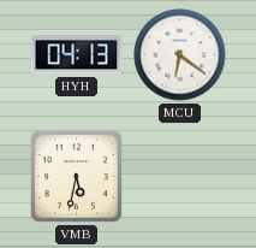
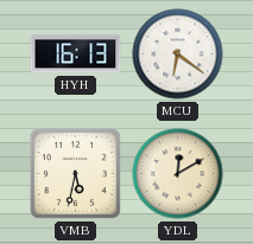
HYH: 04:13 -> 16:13 (76, 54)
YDL: none -> 12:10 (178, 174)
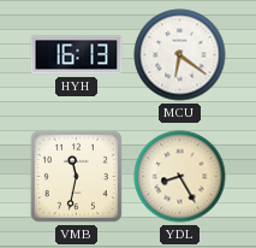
VMB: 5:32 -> 11:32 (76, 176)
YDL: 12:10 -> 8:25 (180, 177)
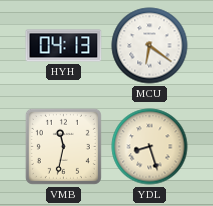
HYH: 16:13 -> 04:13 (64, 46)
YDL: 8:25 -> 8:27 (150, 147)
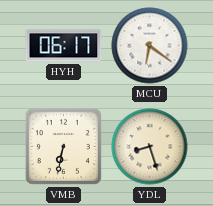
HYH: 04:13 -> 06:17 (64, 46)
VMB: 11:32 -> 6:32 (63, 146)
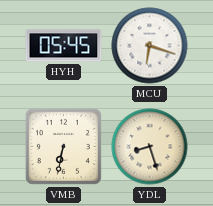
HYH: 06:17 -> 05:45 (64, 46)
MCU: 6:21 -> 6:18 (150, 46)
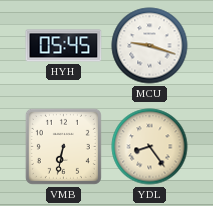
MCU: 6:18 -> 9:18 (150, 46)
YDL: 8:27 -> 8:24 (150, 147)
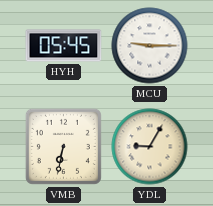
MCU: 9:18 -> 9:15 (150, 46)
YDL: 8:24 -> 9:05 (150, 147)
